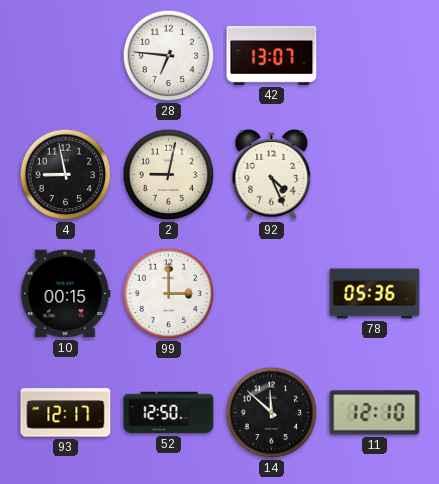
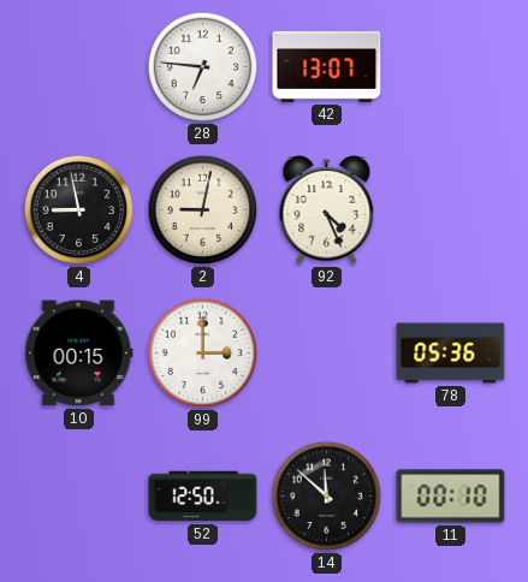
93: 12:17 -> none (66, 413)
11: 12:10 -> 00:10 (451, 497)
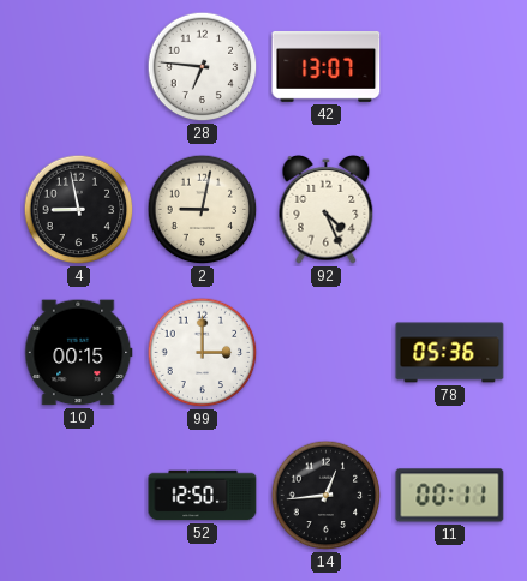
14: 11:52 -> 12:44 (327, 496)
11: 00:10 -> 00:11 (450, 496)
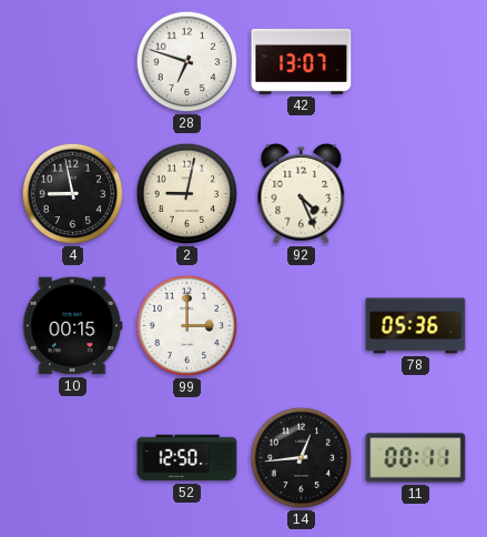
28: 6:46 -> 6:48 (187, 62)
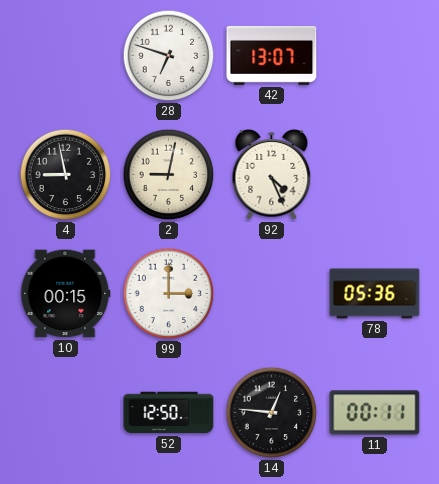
14: 12:44 -> 12:46 (272, 413)
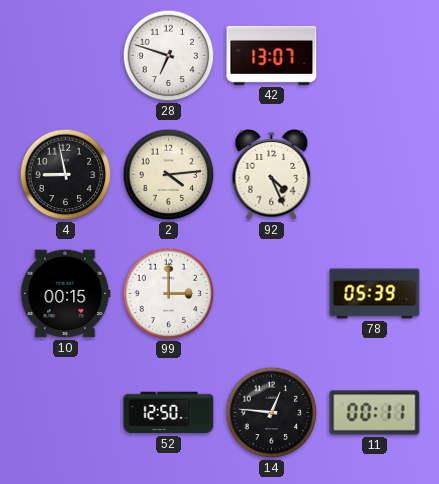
2: 9:02 -> 4:14 (169, 175)
78: 05:36 -> 05:39 (375, 294)
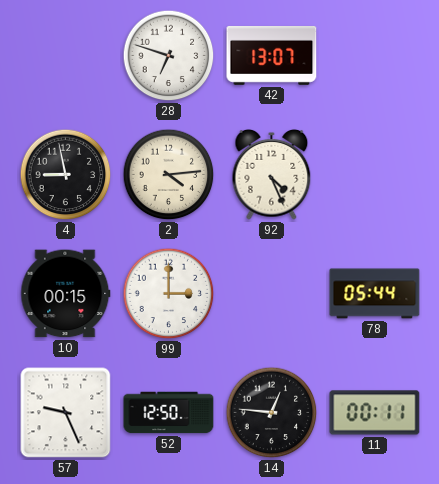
78: 05:39 -> 05:44 (375, 294)
57: none -> 9:26 (66, 413)
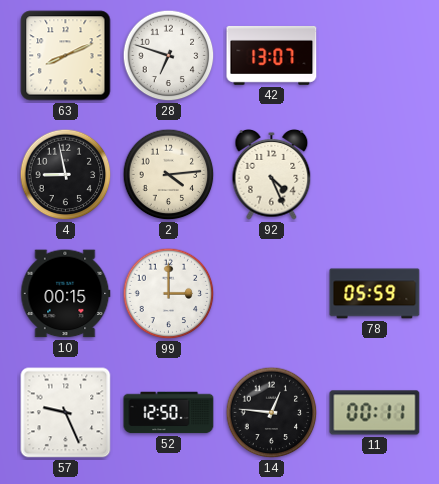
63: none -> 8:11 (66, 56)
78: 05:44 -> 05:59 (375, 294)
